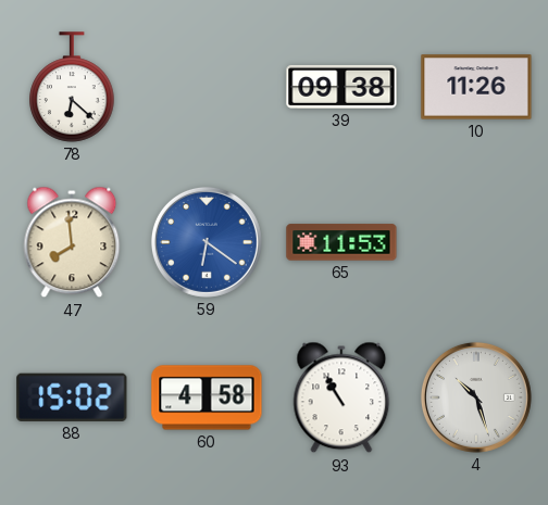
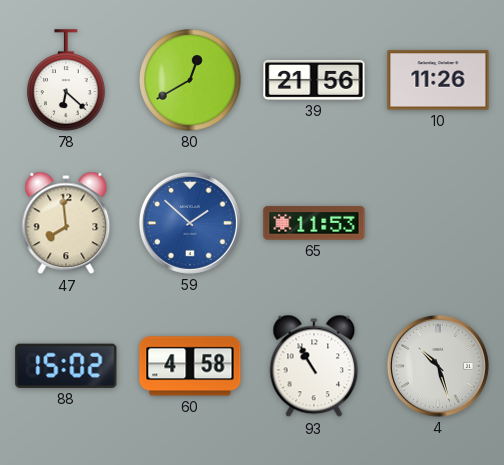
80: none -> 12:40 (190, 80)
39: 09:38 -> 21:56 (314, 80)
59: 6:21 -> 1:52 (190, 223)
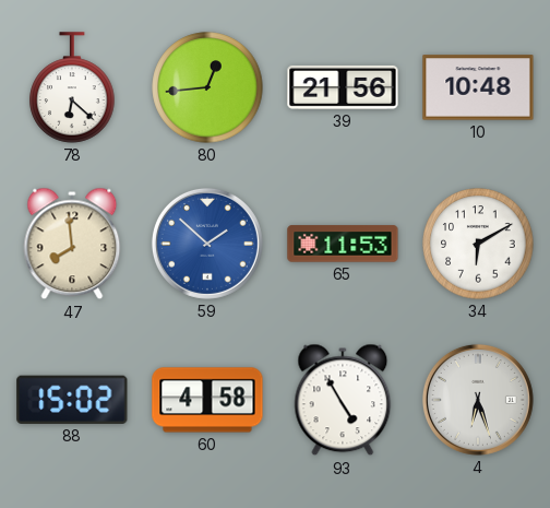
80: 12:40 -> 12:44 (207, 87)
10: 11:26 -> 10:48 (478, 87)
34: none -> 6:10 (478, 244)
93: 10:55 -> 4:55 (343, 400)
4: 10:27 -> 6:27 (478, 400)
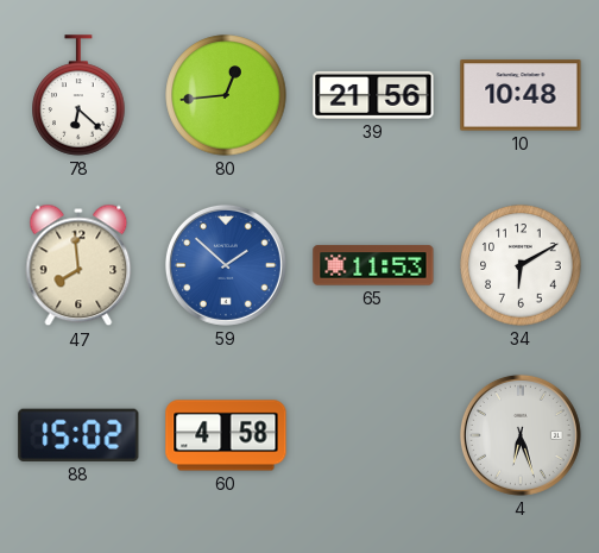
93: 4:55 -> none (343, 400)
